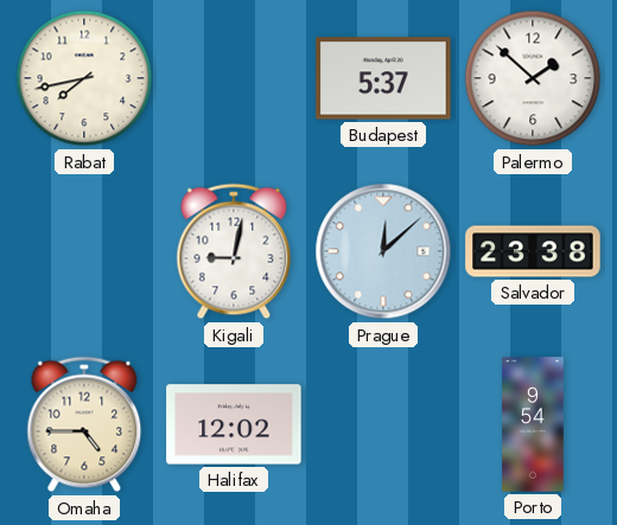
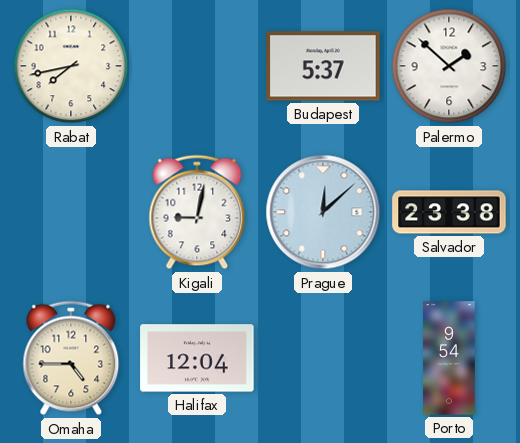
Halifax: 12:02 -> 12:04 (197, 358)
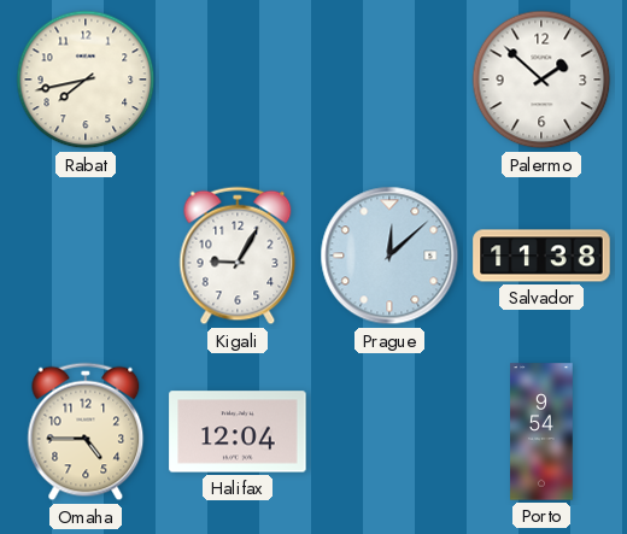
Budapest: 5:37 -> none (323, 66)
Kigali: 9:02 -> 9:05 (238, 256)
Salvador: 23:38 -> 11:38 (541, 256)
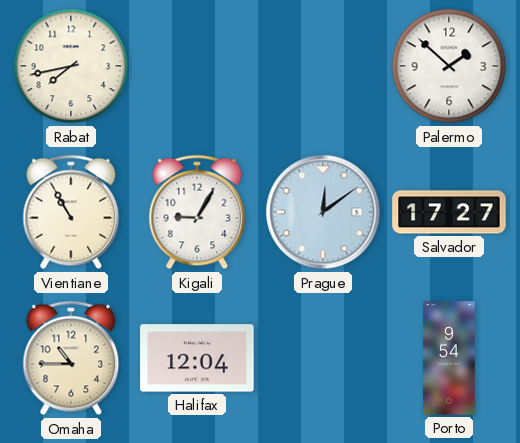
Vientiane: none -> 10:55 (71, 212)
Prague: 12:08 -> 12:09 (323, 212)
Salvador: 11:38 -> 17:27 (449, 212)
Omaha: 4:45 -> 10:45 (71, 358)
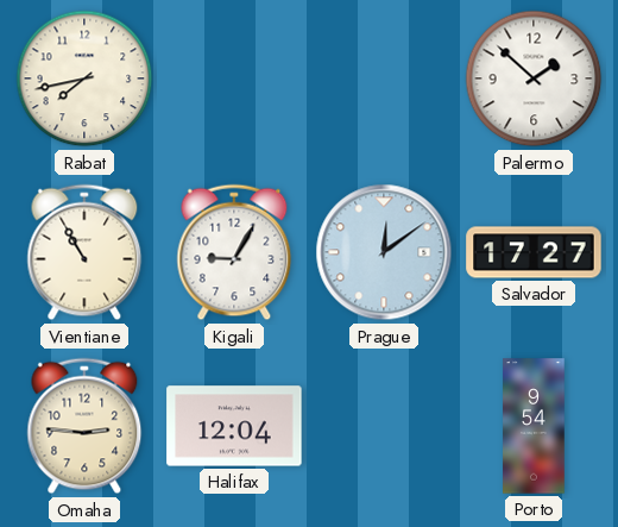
Omaha: 10:45 -> 2:46 (84, 426)
